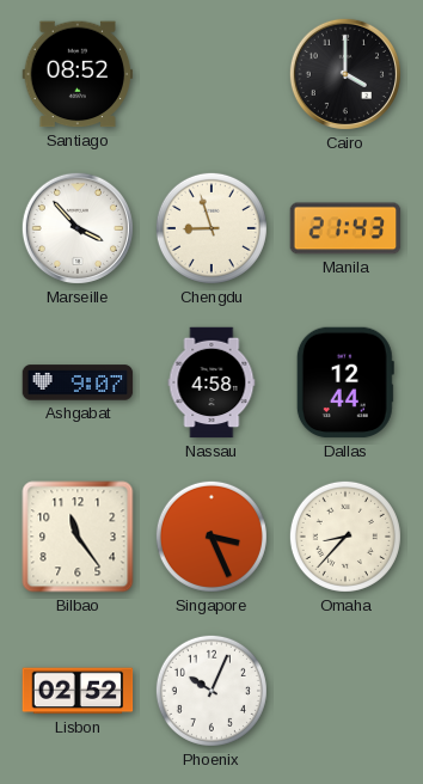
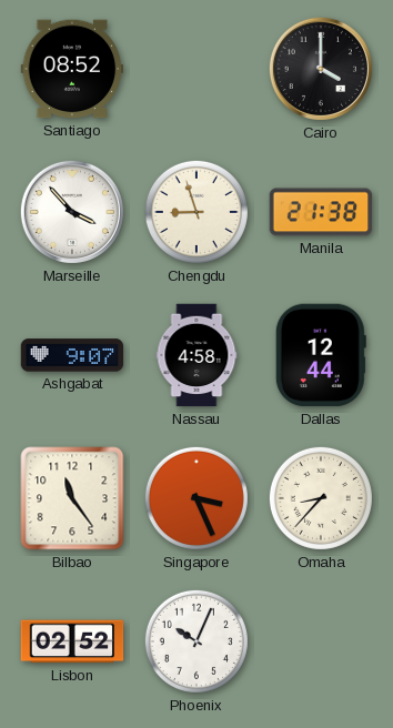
Manila: 21:43 -> 21:38 (321, 212)
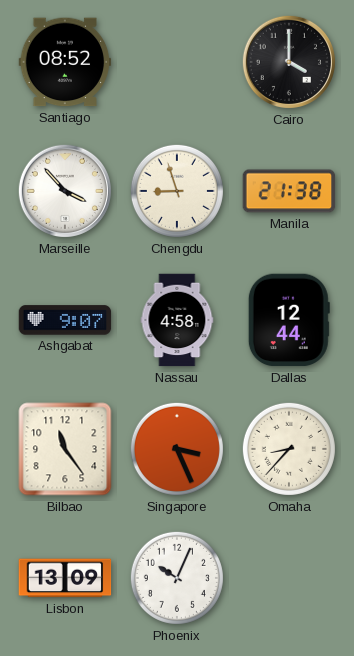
Lisbon: 02:52 -> 13:09 (65, 578)
